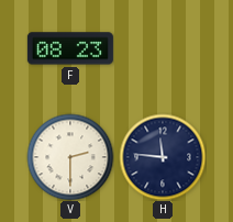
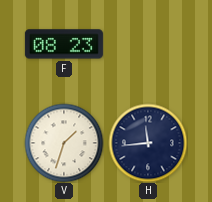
V: 2:30 -> 1:33 (64, 143)
H: 11:46 -> 11:44 (148, 143)
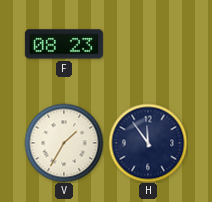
V: 1:33 -> 1:35 (64, 143)
H: 11:44 -> 11:54 (148, 143)
